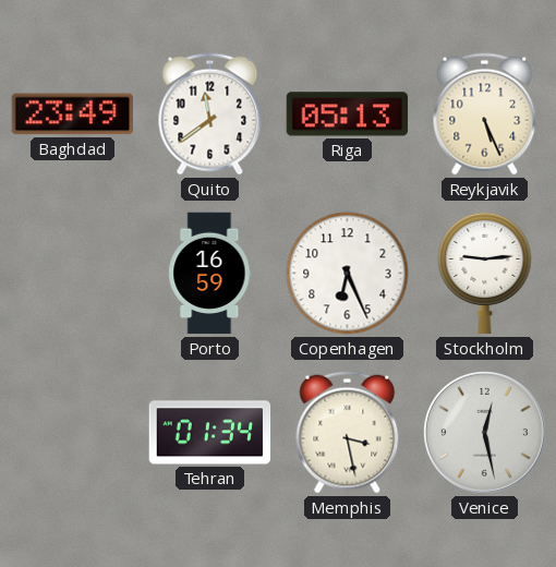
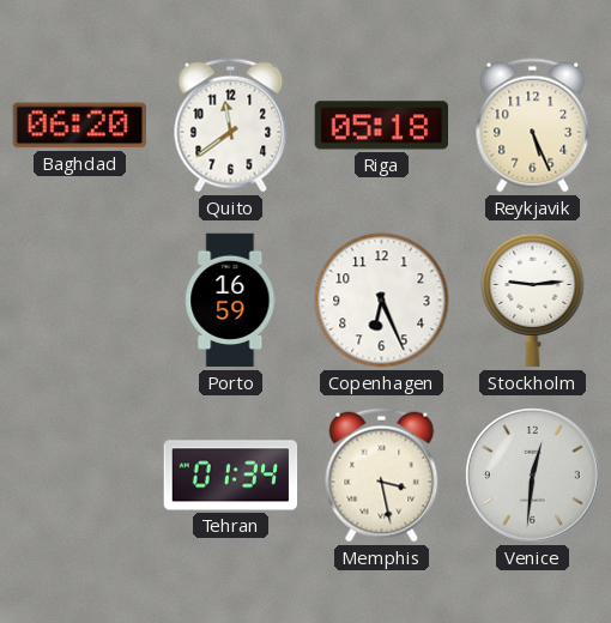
Baghdad: 23:49 -> 06:20 (79, 126)
Riga: 05:13 -> 05:18 (381, 126)
Venice: 12:28 -> 12:31 (533, 476)
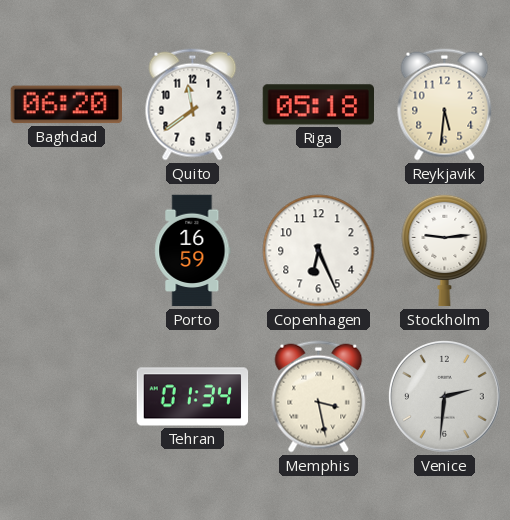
Reykjavik: 5:26 -> 5:31 (445, 105)
Venice: 12:31 -> 2:31 (445, 397)
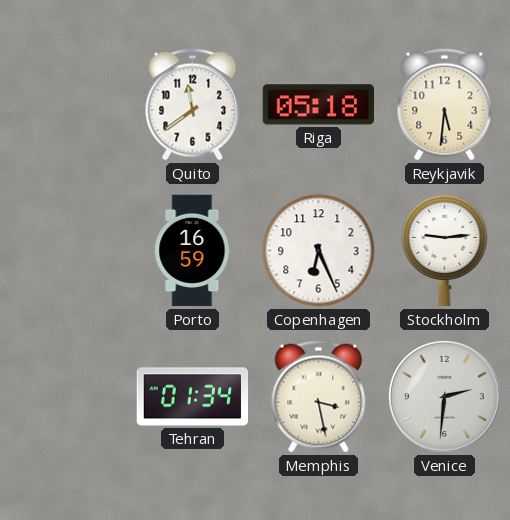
Baghdad: 06:20 -> none (66, 105)
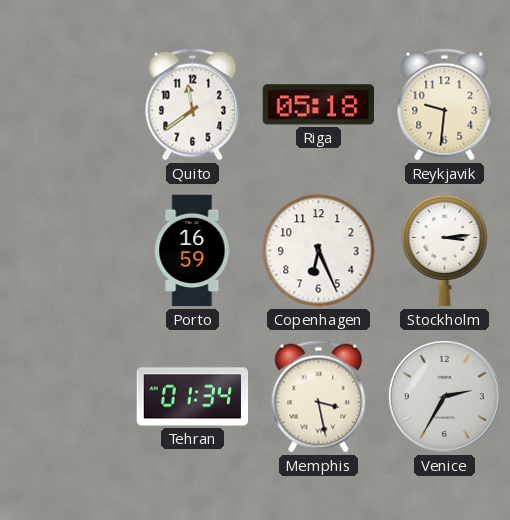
Reykjavik: 5:31 -> 9:31 (445, 105)
Stockholm: 9:14 -> 3:14 (445, 250)
Venice: 2:31 -> 2:35 (445, 397)
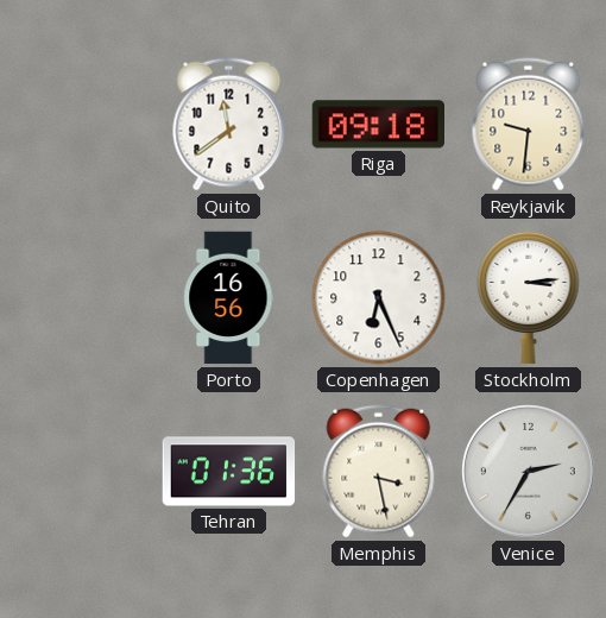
Riga: 05:18 -> 09:18 (378, 125)
Porto: 16:59 -> 16:56 (229, 298)
Tehran: 01:34 -> 01:36 (229, 472)
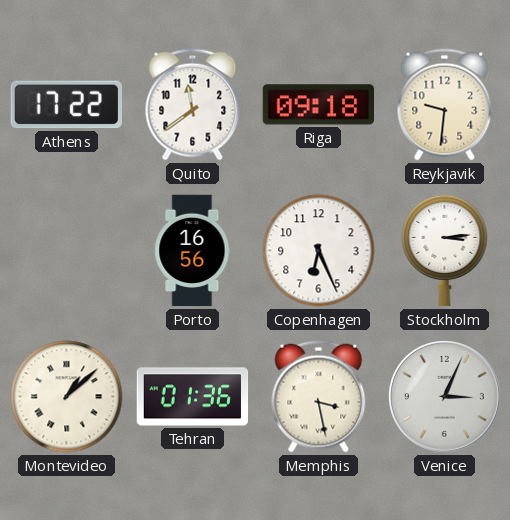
Athens: none -> 17:22 (66, 105)
Montevideo: none -> 1:08 (67, 397)
Venice: 2:35 -> 3:04 (445, 397)
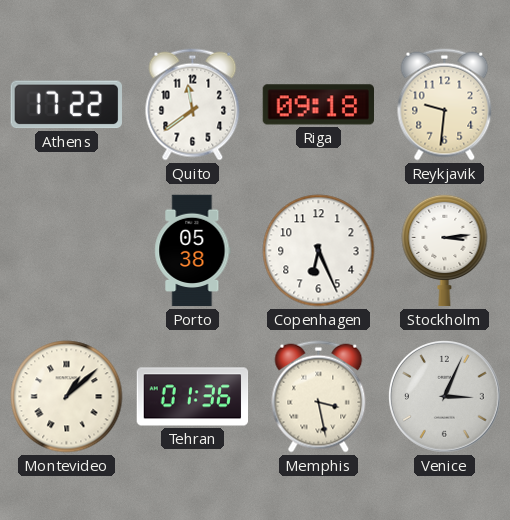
Porto: 16:56 -> 05:38 (193, 251)
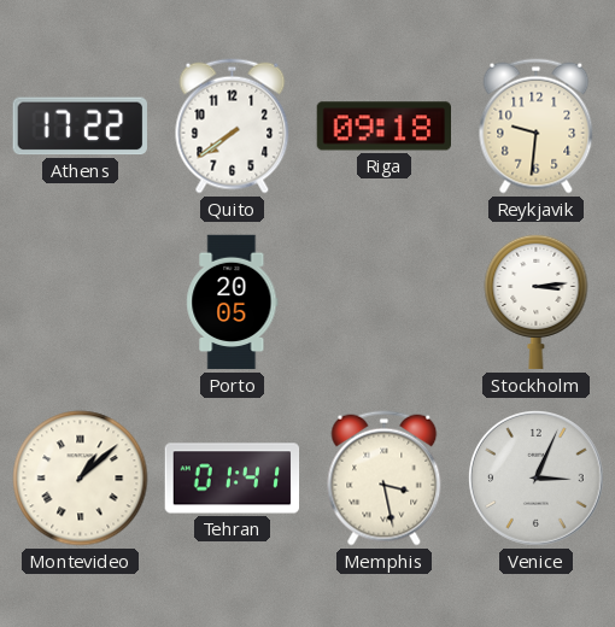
Quito: 11:39 -> 7:39 (233, 127)
Porto: 05:38 -> 20:05 (233, 303)
Copenhagen: 6:26 -> none (319, 251)
Tehran: 01:36 -> 01:41 (233, 479)
